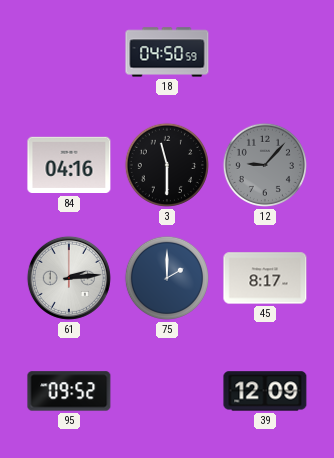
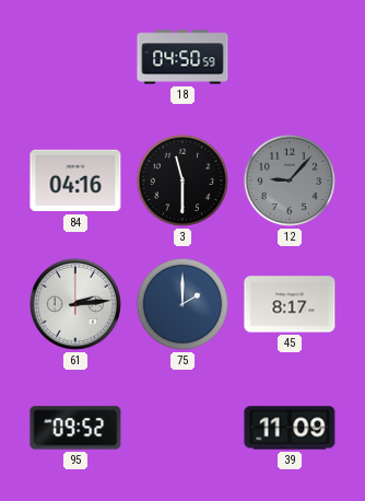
39: 12:09 -> 11:09 (290, 428)
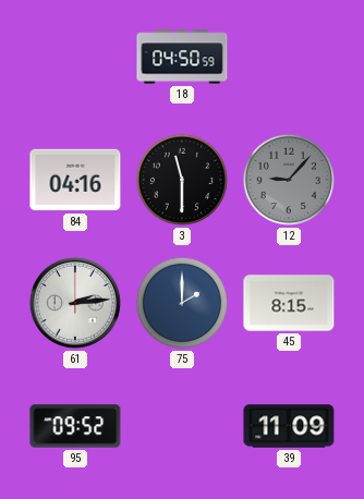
45: 8:17 -> 8:15 (289, 303)
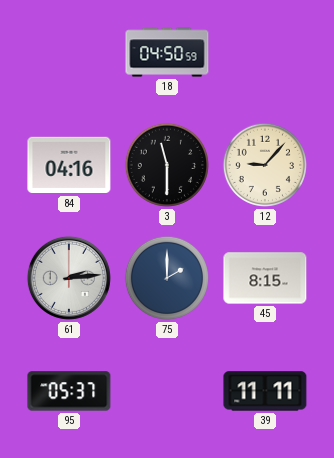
12 dial: grey -> cream (265, 165)
95: 09:52 -> 05:37 (69, 391)
39: 11:09 -> 11:11 (265, 391)
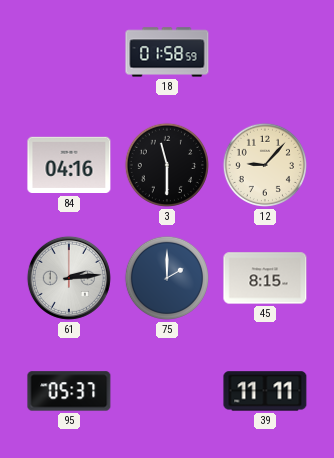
18: 04:50 -> 01:58 (167, 52)
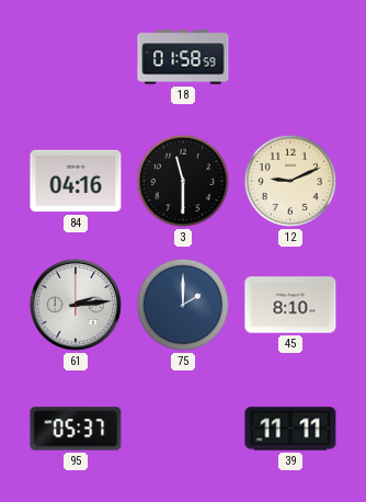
12: 9:07 -> 9:11 (290, 181)
45: 8:15 -> 8:10 (290, 305)
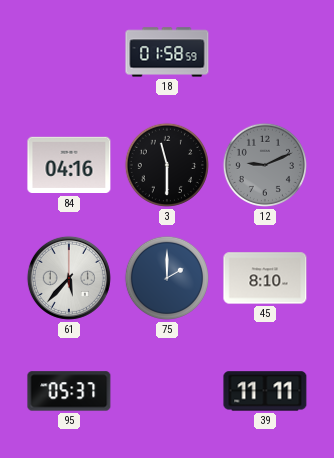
12 dial: cream -> grey (265, 165)
61: 2:14 -> 5:37 (69, 278)
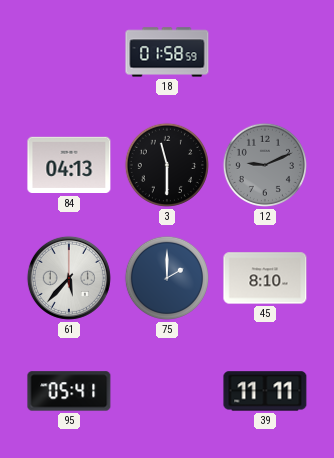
84: 04:16 -> 04:13 (69, 165)
95: 05:37 -> 05:41 (69, 391)
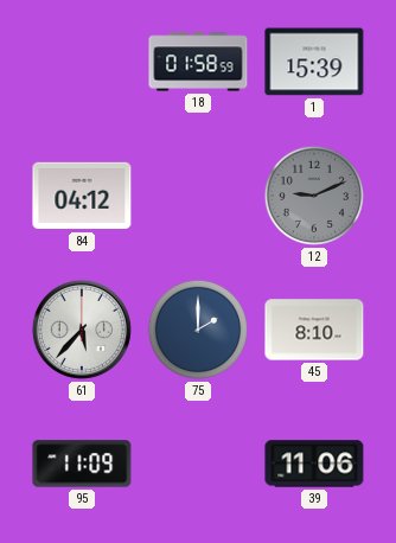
1: none -> 15:39 (314, 62)
84: 04:13 -> 04:12 (82, 196)
3: 11:30 -> none (167, 165)
95: 05:41 -> 11:09 (82, 464)
39: 11:11 -> 11:06 (314, 464)
